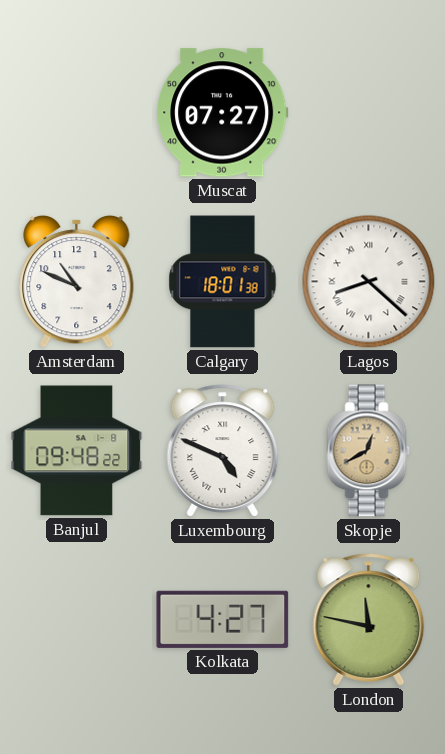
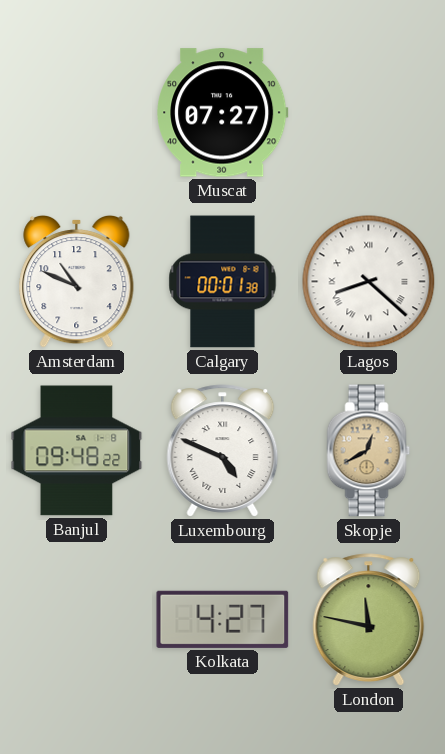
Calgary: 18:01 -> 00:01 (223, 282)
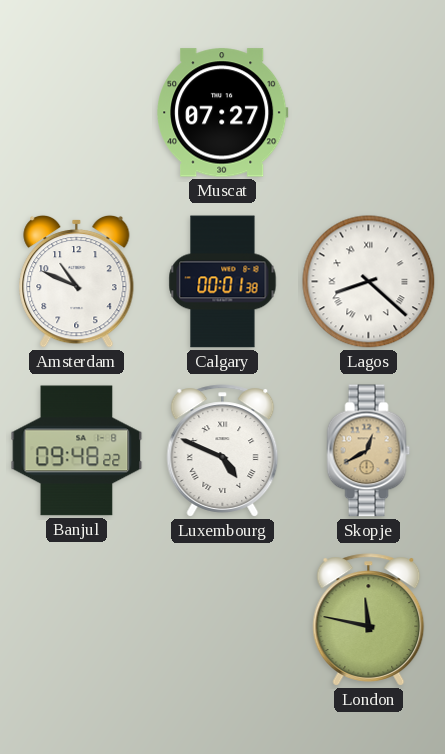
Kolkata: 4:27 -> none (223, 619)
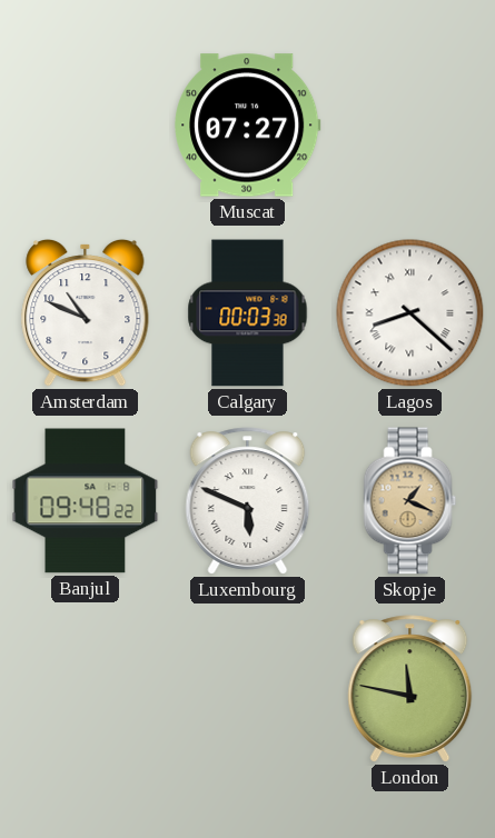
Calgary: 00:01 -> 00:03 (248, 313)
Luxembourg: 4:49 -> 5:49 (248, 501)
Skopje: 12:40 -> 1:19 (410, 501)
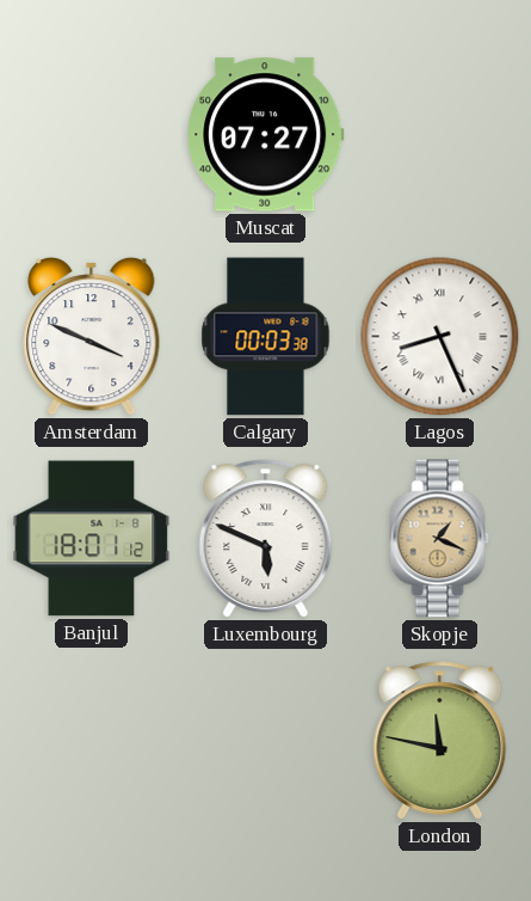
Amsterdam: 10:49 -> 3:49 (92, 336)
Lagos: 8:22 -> 8:26 (440, 337)
Banjul: 09:48 -> 18:01 (92, 539)
